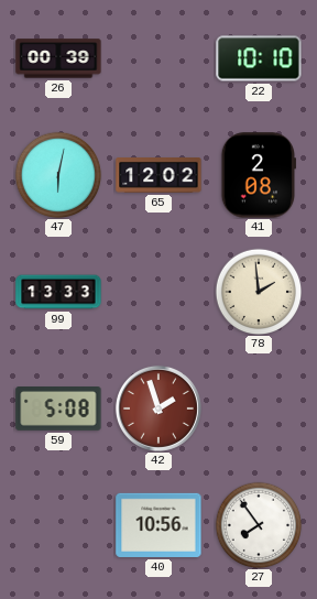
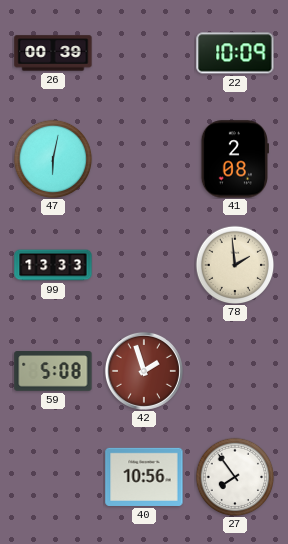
22: 10:10 -> 10:09 (235, 53)
65: 12:02 -> none (158, 176)
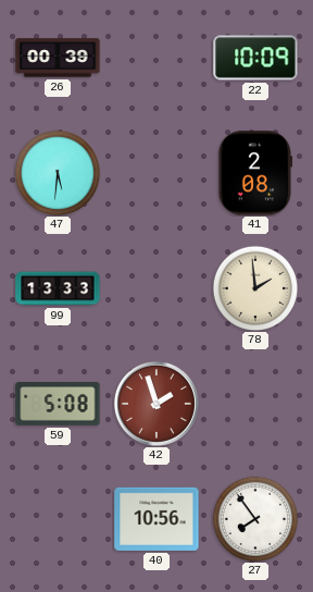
47: 6:02 -> 5:31 (58, 173)
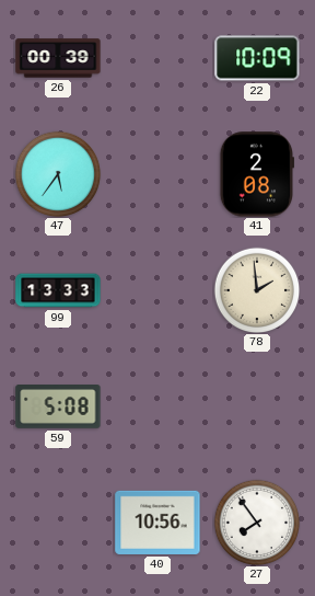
47: 5:31 -> 5:36 (58, 174)
42: 1:57 -> none (156, 404)
